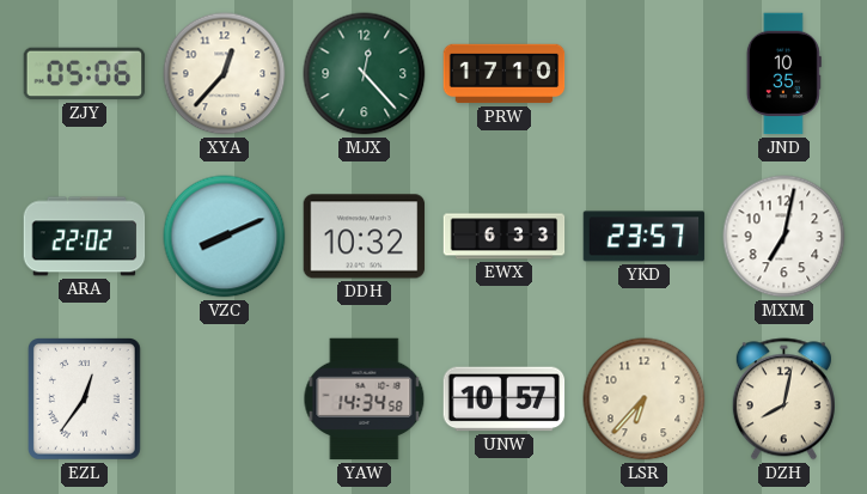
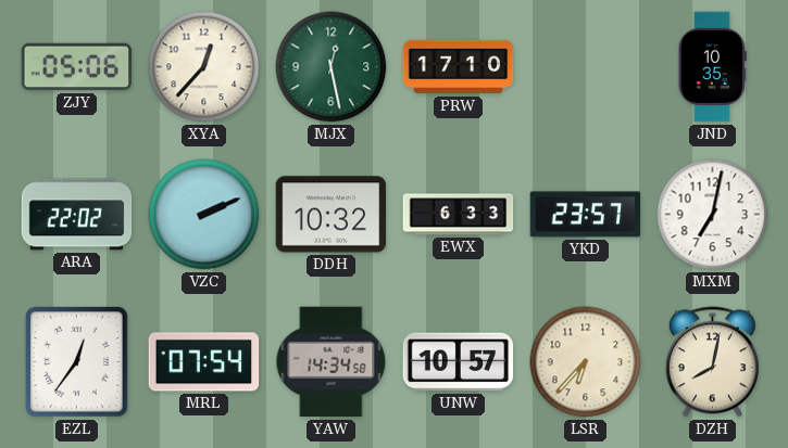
MJX: 12:23 -> 12:28 (332, 67)
VZC: 8:11 -> 2:11 (204, 215)
MRL: none -> 07:54 (204, 362)
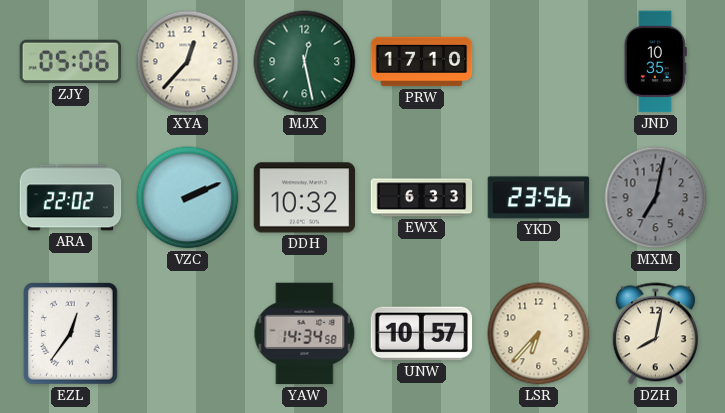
YKD: 23:57 -> 23:56 (539, 198)
MXM dial: white -> grey (656, 198)
MRL: 07:54 -> none (204, 362)
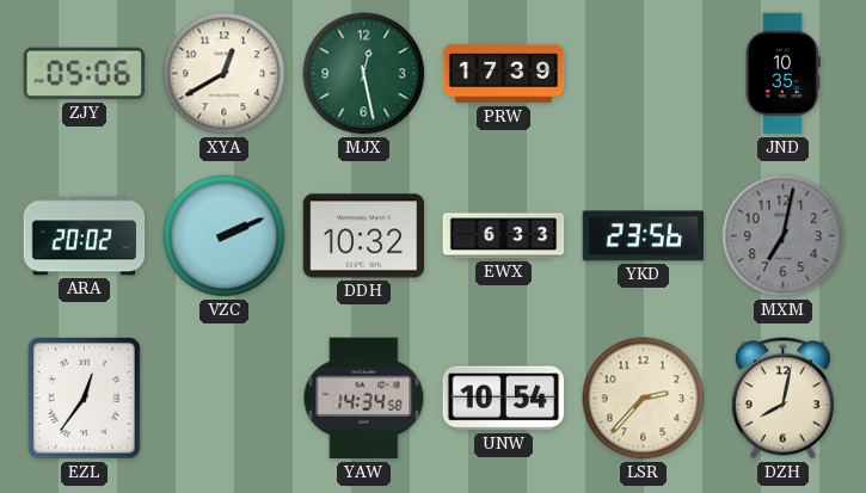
XYA: 12:37 -> 12:40 (225, 74)
PRW: 17:10 -> 17:39 (504, 74)
ARA: 22:02 -> 20:02 (85, 236)
UNW: 10:57 -> 10:54 (504, 399)
LSR: 6:37 -> 2:37 (644, 399)
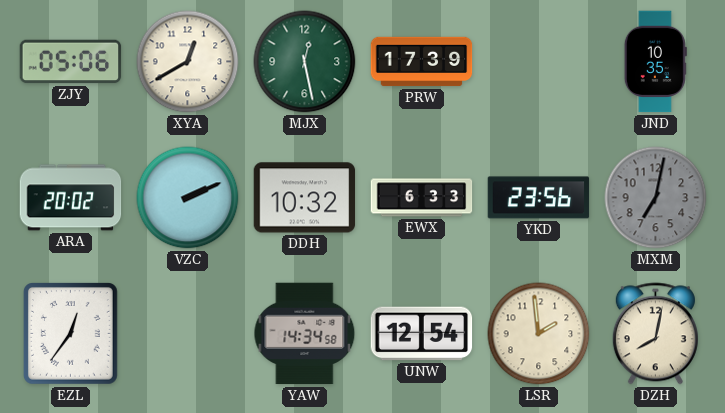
UNW: 10:54 -> 12:54 (422, 334)
LSR: 2:37 -> 1:59 (539, 334)
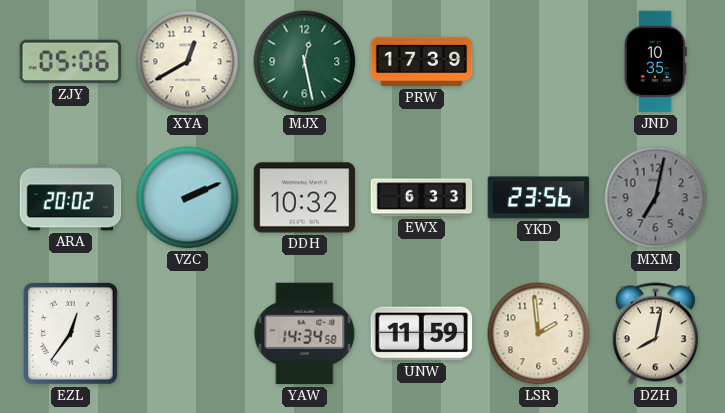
UNW: 12:54 -> 11:59 (422, 334)
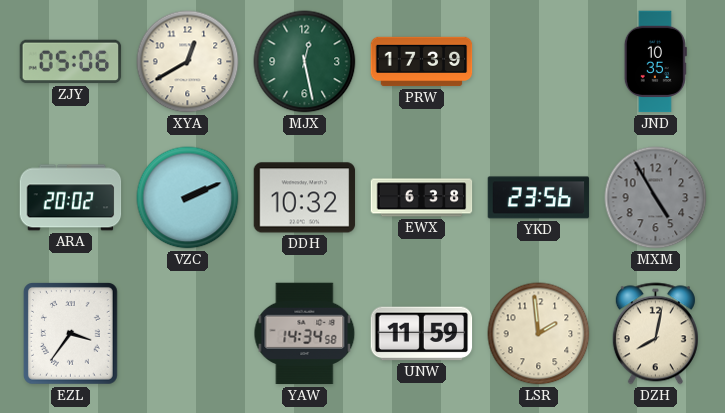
EWX: 6:33 -> 6:38 (422, 198)
MXM: 7:02 -> 4:55 (656, 198)
EZL: 12:36 -> 3:36 (71, 334)
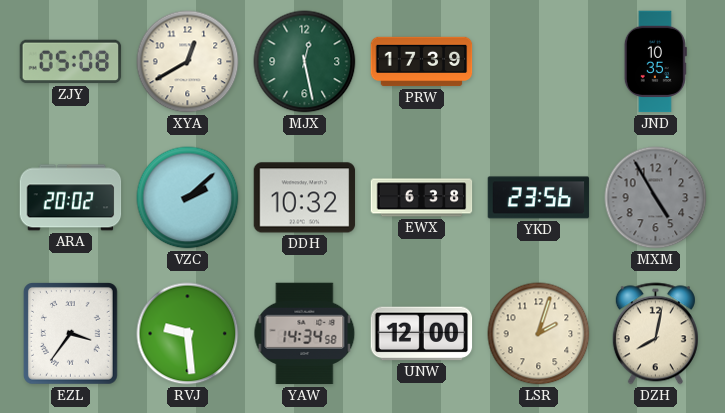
ZJY: 05:06 -> 05:08 (71, 62)
VZC: 2:11 -> 2:08 (188, 198)
RVJ: none -> 9:29 (188, 334)
UNW: 11:59 -> 12:00 (422, 334)
LSR: 1:59 -> 2:03 (539, 334)
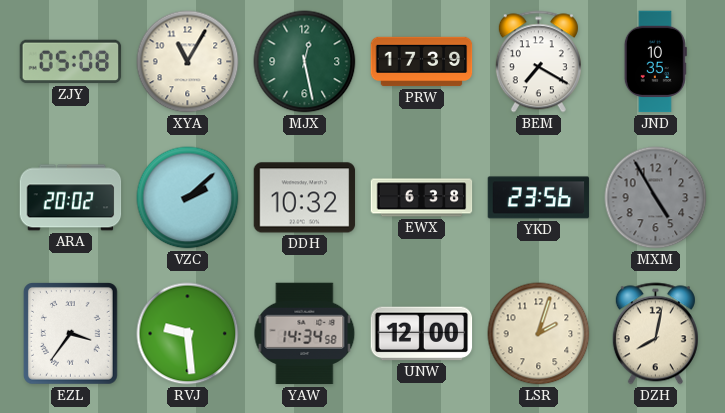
XYA: 12:40 -> 11:05 (188, 62)
BEM: none -> 7:20 (538, 62)
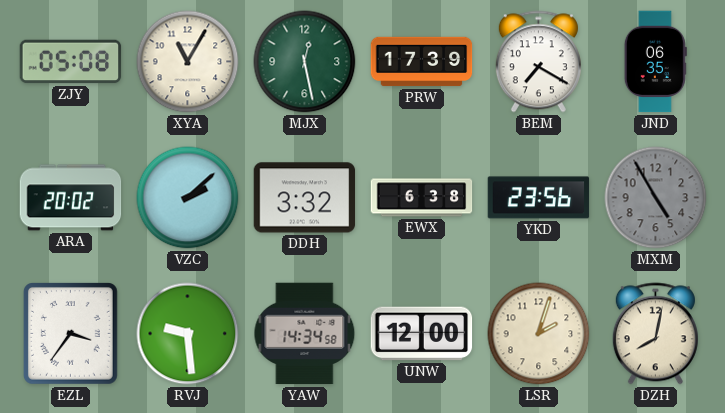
JND: 10:35 -> 06:35 (655, 62)
DDH: 10:32 -> 3:32 (305, 198)
